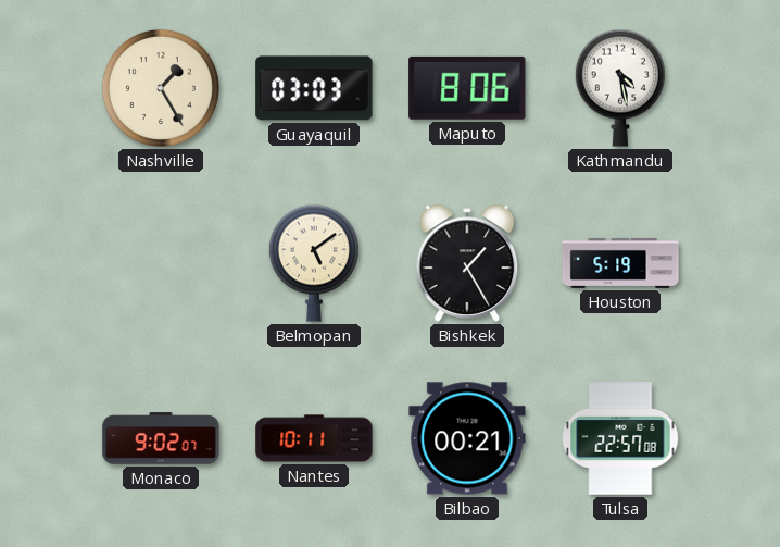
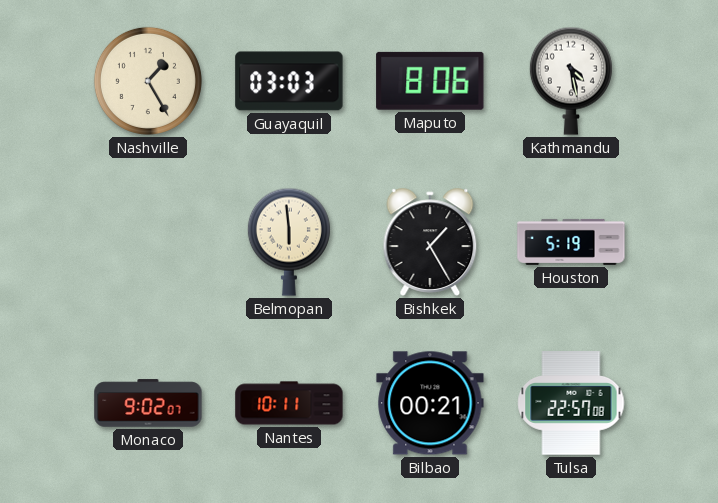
Belmopan: 5:09 -> 5:59 (289, 242)
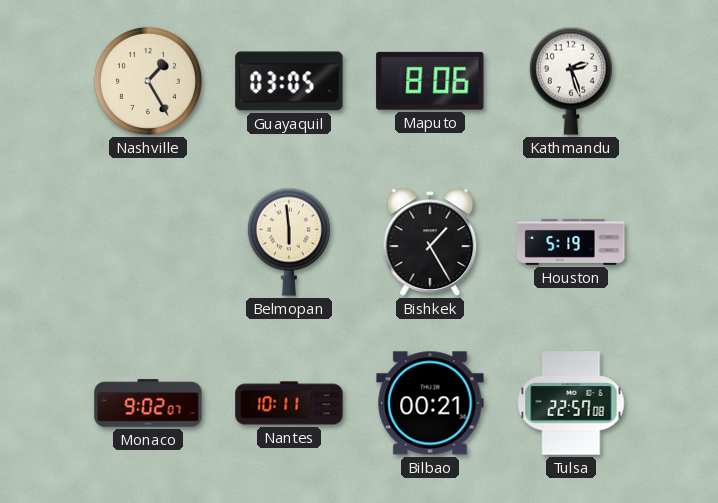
Guayaquil: 03:03 -> 03:05 (289, 81)
Kathmandu: 4:28 -> 2:27 (571, 81)
